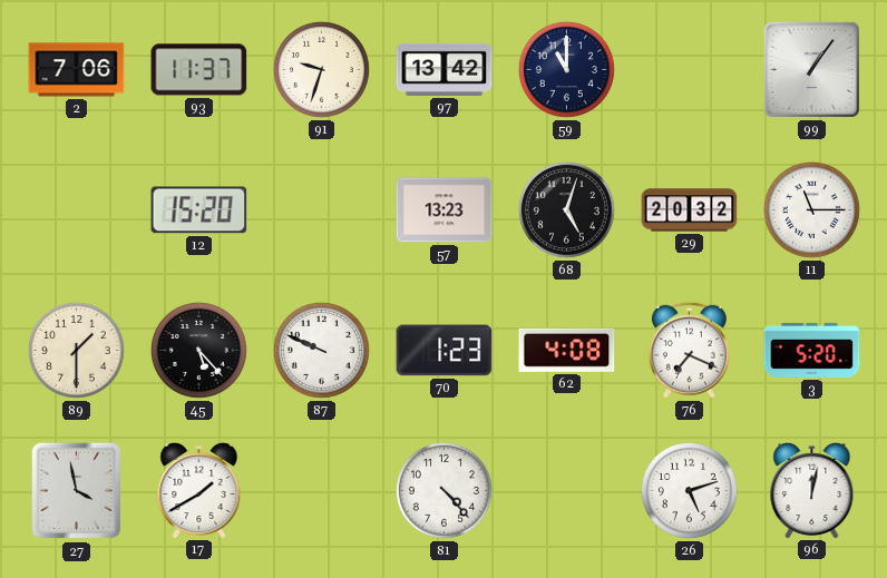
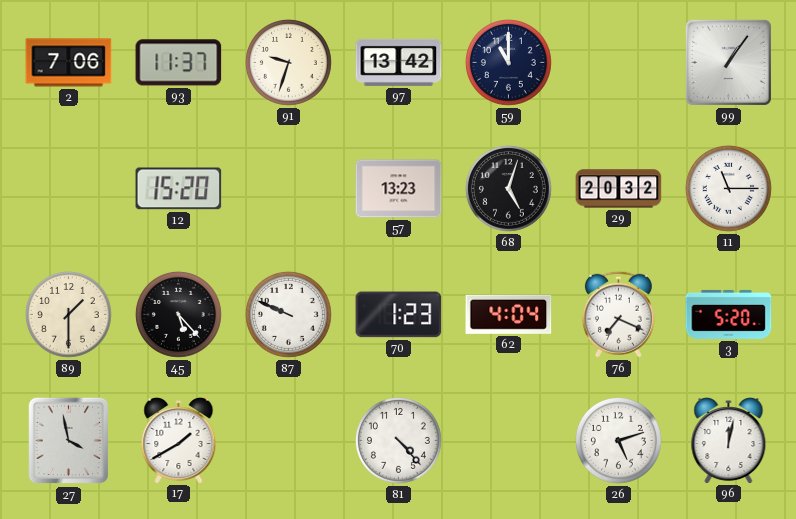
62: 4:08 -> 4:04 (509, 314)
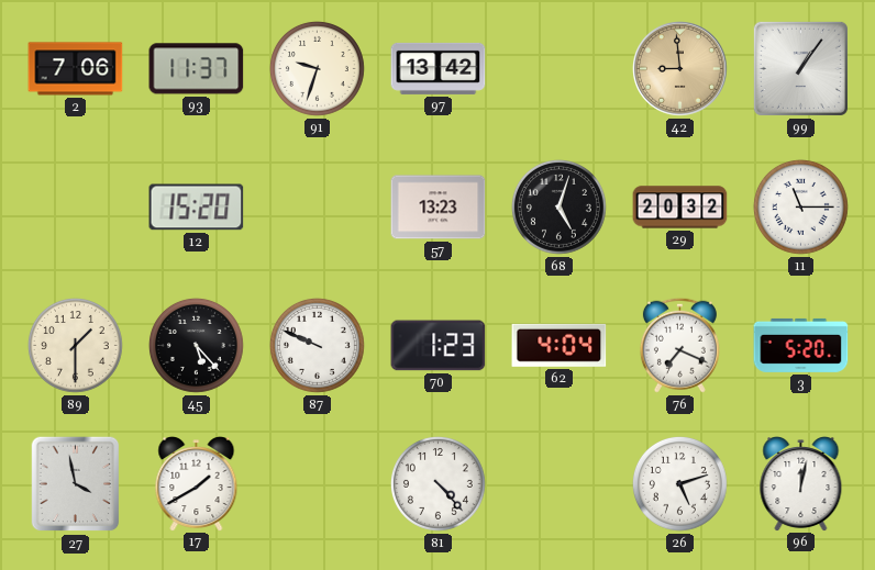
59: 11:00 -> none (508, 62)
42: none -> 8:59 (680, 69)
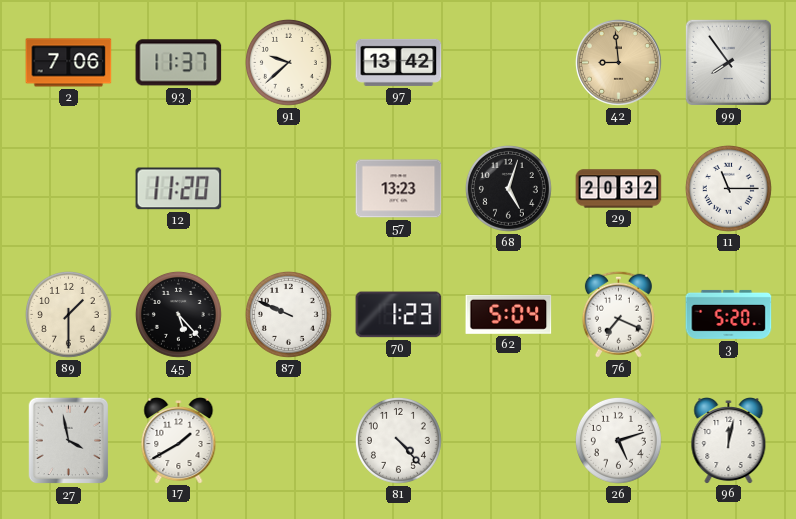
91: 9:33 -> 9:38 (288, 62)
99: 1:06 -> 7:54 (728, 62)
12: 15:20 -> 11:20 (179, 189)
62: 4:04 -> 5:04 (509, 314)
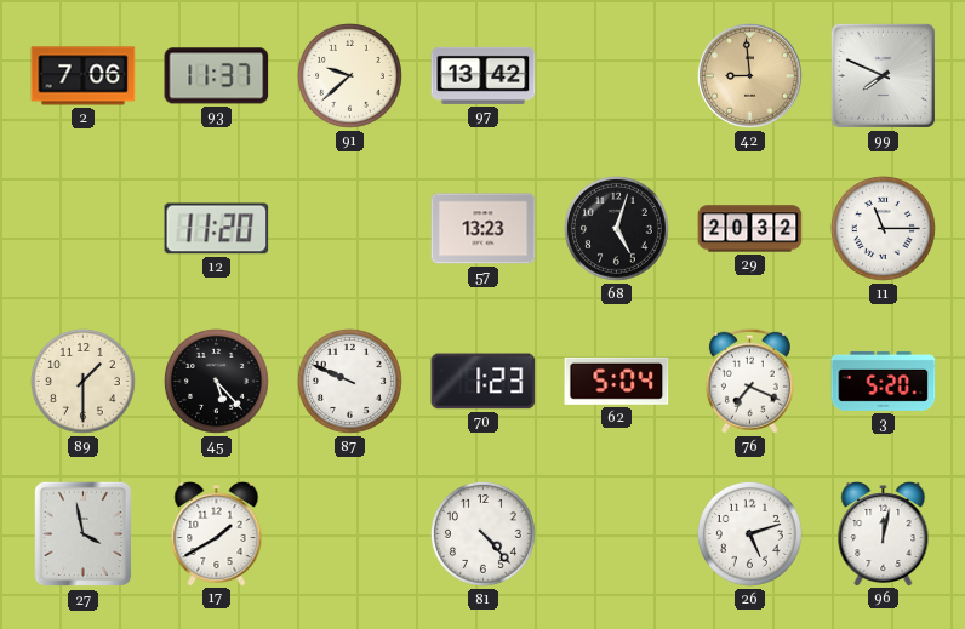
99: 7:54 -> 7:49 (883, 75)
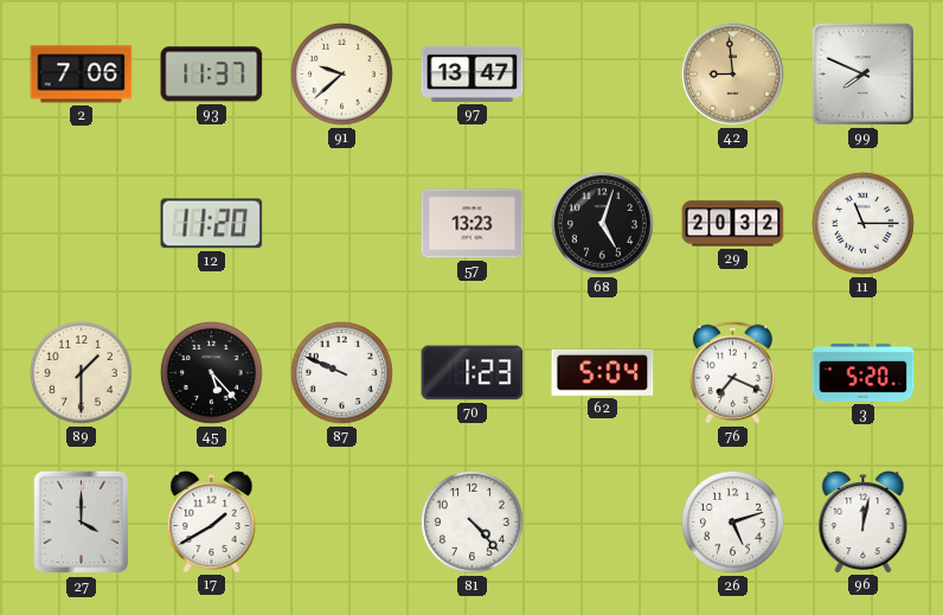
97: 13:42 -> 13:47 (473, 73)
27: 3:58 -> 4:00 (82, 523)
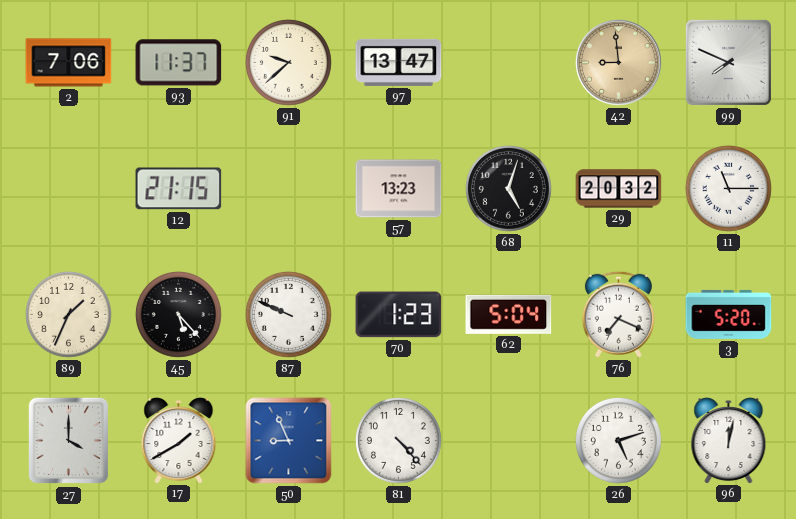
12: 11:20 -> 21:15 (179, 189)
89: 1:30 -> 1:34 (68, 314)
50: none -> 8:56 (289, 441)
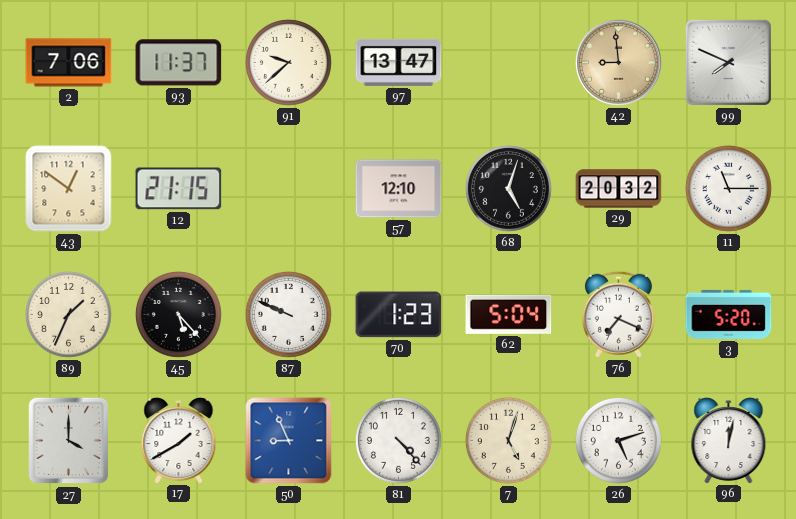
43: none -> 12:51 (69, 189)
57: 13:23 -> 12:10 (399, 189)
7: none -> 5:03 (508, 440)
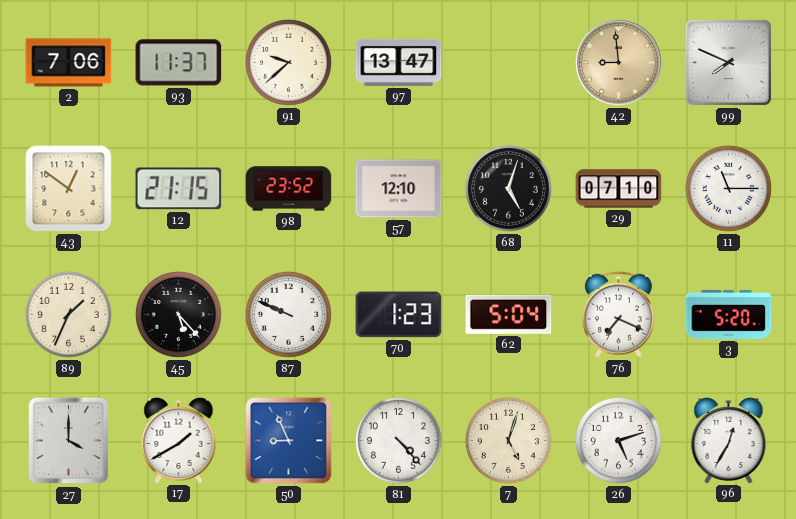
98: none -> 23:52 (289, 189)
29: 20:32 -> 07:10 (619, 189)
96: 12:02 -> 12:35 (729, 441)
